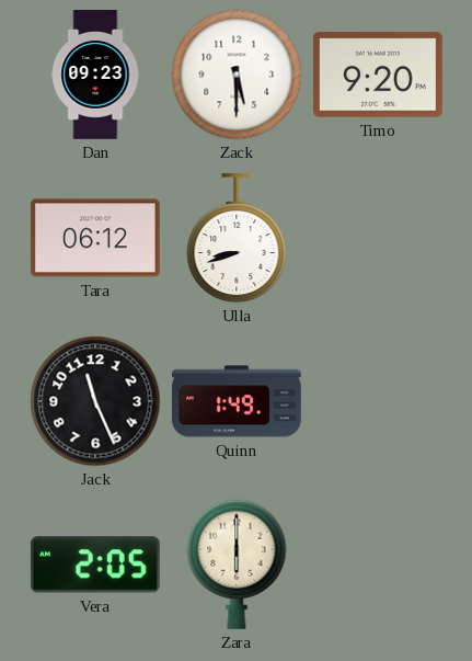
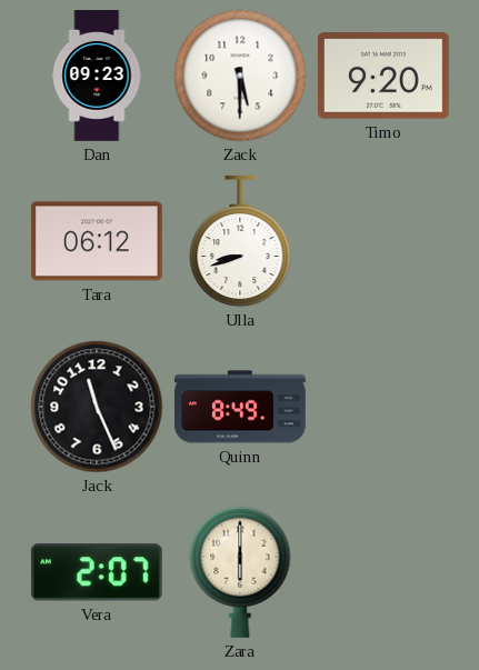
Quinn: 1:49 -> 8:49 (240, 407)
Vera: 2:05 -> 2:07 (97, 572)
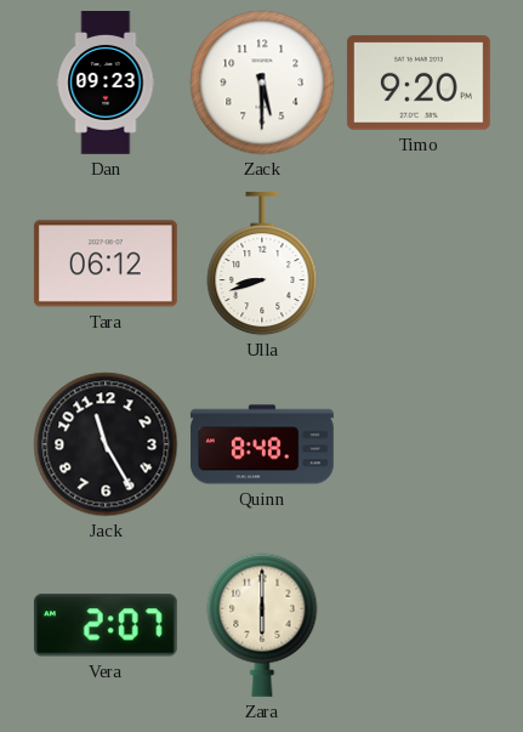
Jack: 11:26 -> 11:25 (106, 444)
Quinn: 8:49 -> 8:48 (262, 444)
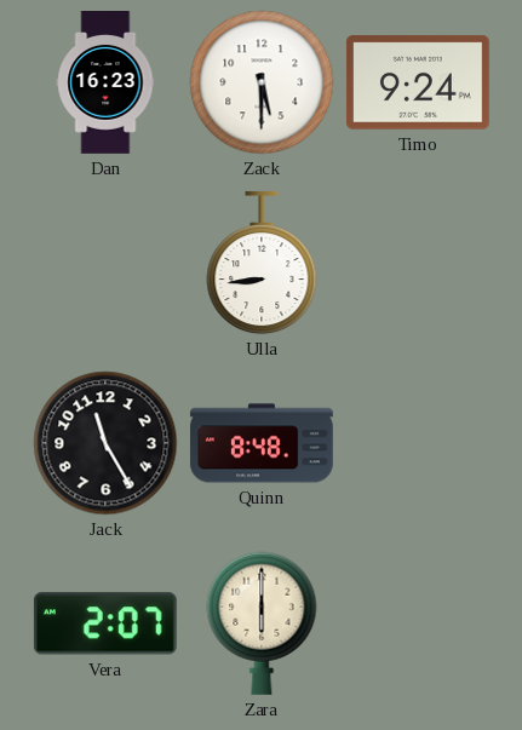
Dan: 09:23 -> 16:23 (105, 84)
Timo: 9:20 -> 9:24 (418, 82)
Tara: 06:12 -> none (106, 263)
Ulla: 8:42 -> 8:44 (262, 263)
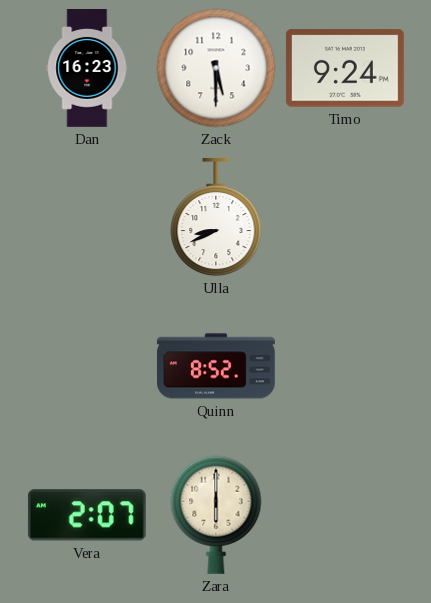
Ulla: 8:44 -> 8:41 (216, 217)
Jack: 11:25 -> none (105, 443)
Quinn: 8:48 -> 8:52 (216, 366)
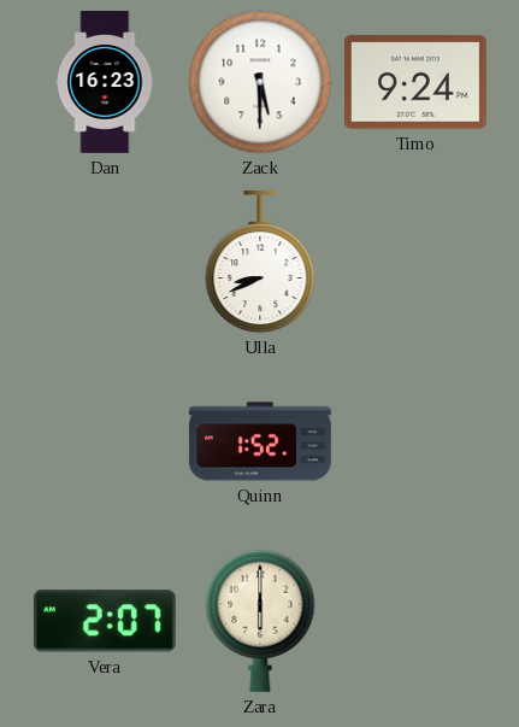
Quinn: 8:52 -> 1:52 (260, 441)
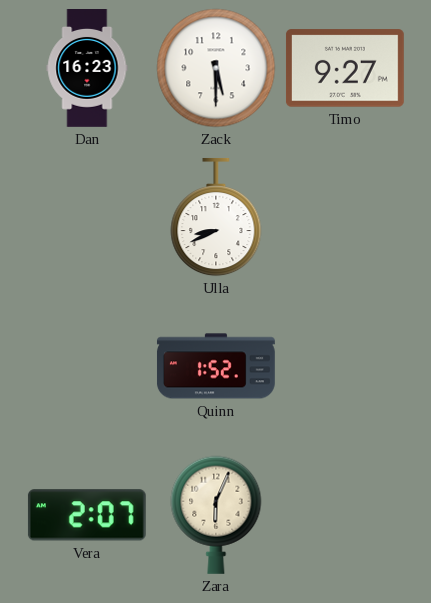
Timo: 9:24 -> 9:27 (345, 68)
Zara: 6:00 -> 6:04 (216, 515)
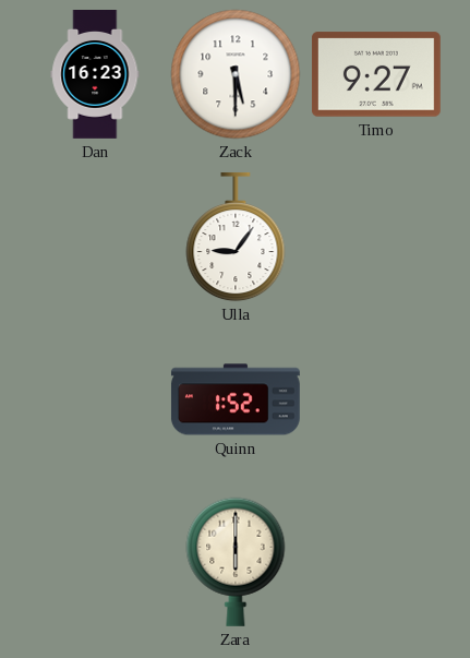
Ulla: 8:41 -> 9:06 (236, 237)
Vera: 2:07 -> none (87, 515)
Zara: 6:04 -> 6:00 (236, 562)
